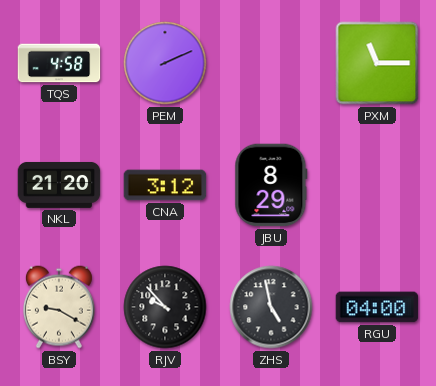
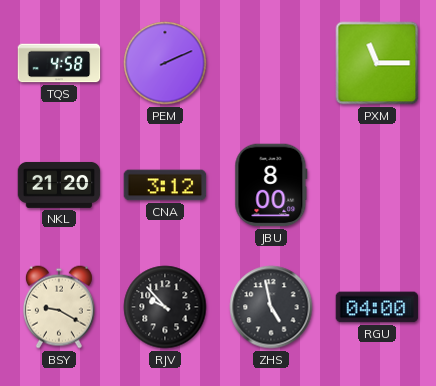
JBU: 8:29 -> 8:00 (271, 185)
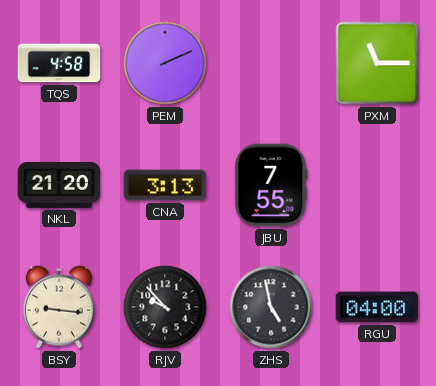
CNA: 3:12 -> 3:13 (165, 185)
JBU: 8:00 -> 7:55 (271, 185)
BSY: 9:20 -> 9:16 (59, 307)
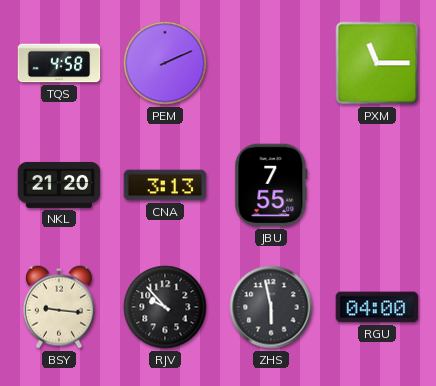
ZHS: 4:58 -> 5:58 (271, 307)
